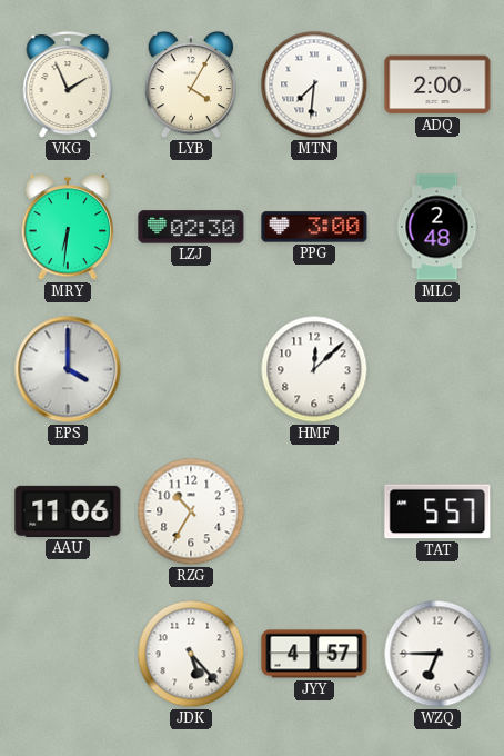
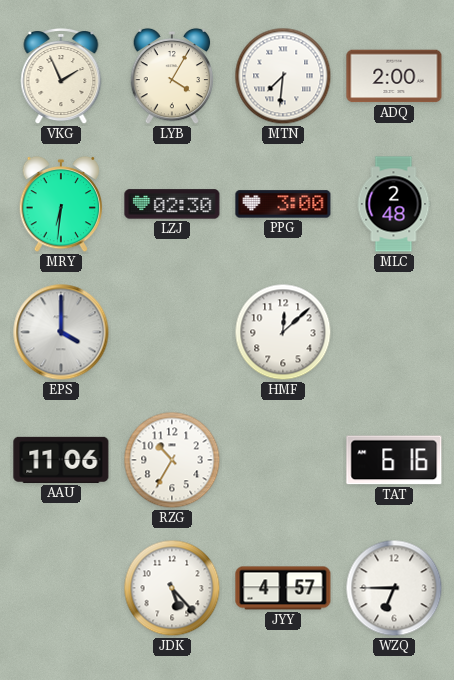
TAT: 5:57 -> 6:16 (394, 460)
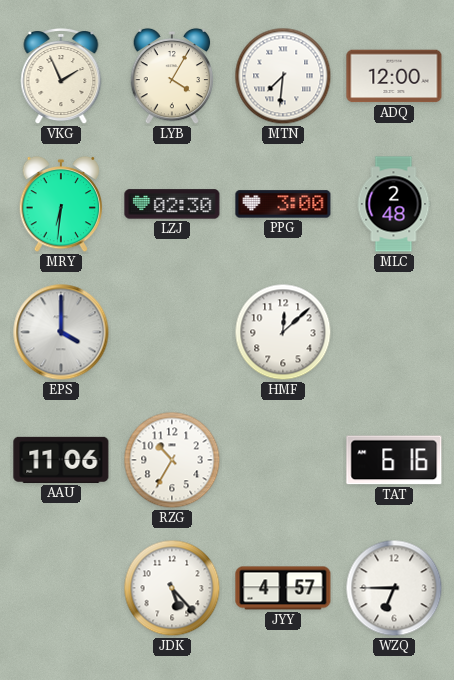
ADQ: 2:00 -> 12:00 (394, 76)
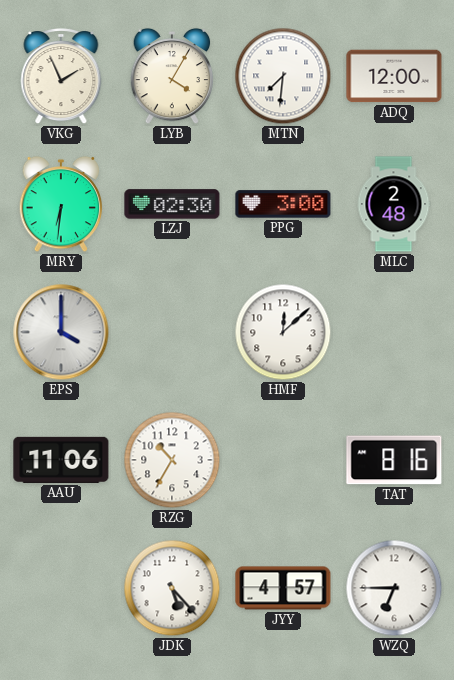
TAT: 6:16 -> 8:16 (394, 460)
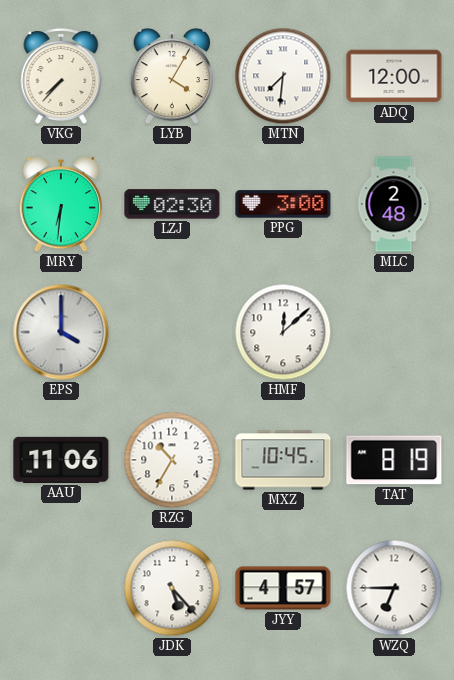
VKG: 1:56 -> 7:37 (61, 77)
MXZ: none -> 10:45 (283, 460)
TAT: 8:16 -> 8:19 (394, 460)
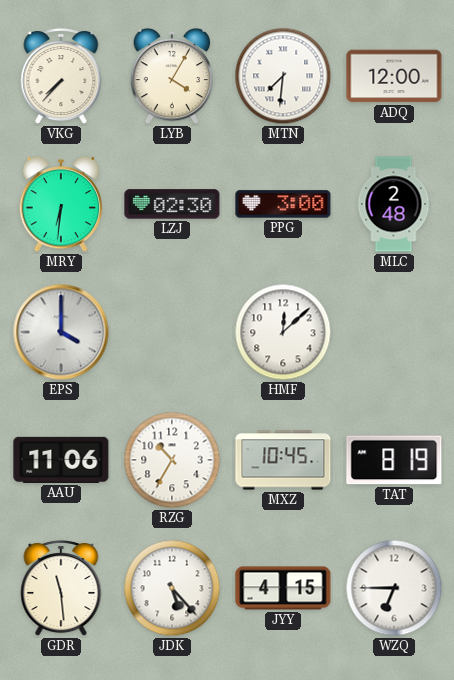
GDR: none -> 11:29 (61, 589)
JYY: 4:57 -> 4:15 (283, 588)
